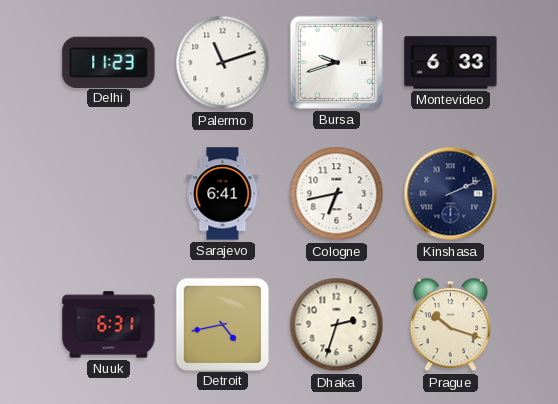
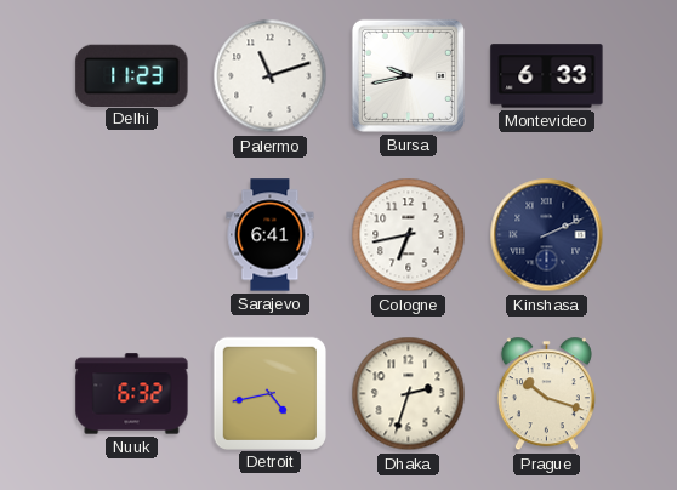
Bursa: 9:42 -> 9:43 (408, 75)
Nuuk: 6:31 -> 6:32 (132, 394)
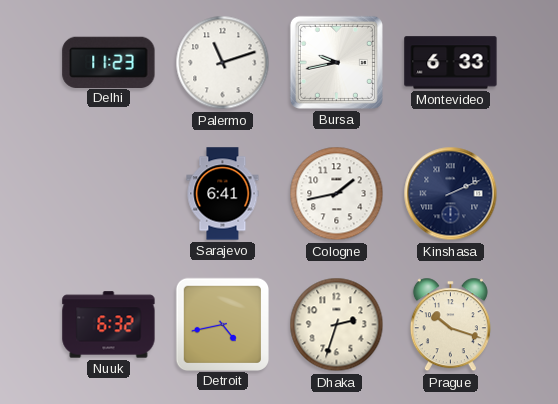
Cologne: 6:43 -> 1:43 (337, 194)
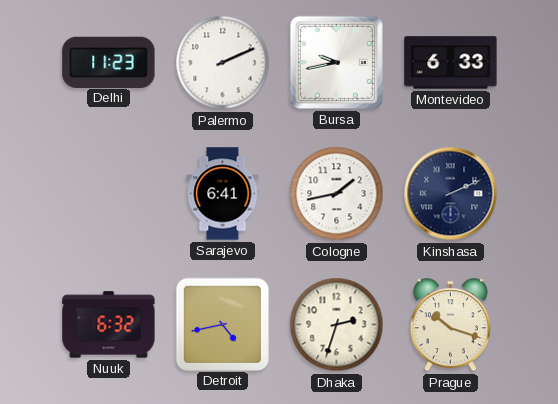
Palermo: 11:12 -> 2:11 (223, 63)
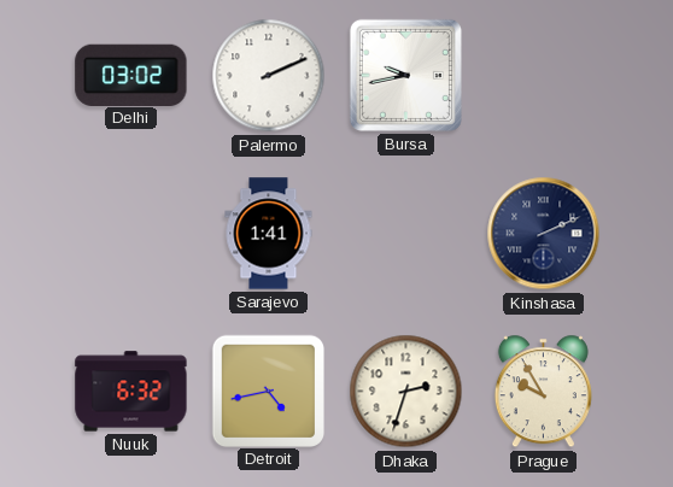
Delhi: 11:23 -> 03:02 (131, 75)
Montevideo: 6:33 -> none (451, 63)
Sarajevo: 6:41 -> 1:41 (269, 234)
Cologne: 1:43 -> none (337, 194)
Prague: 10:18 -> 9:55 (543, 392)
